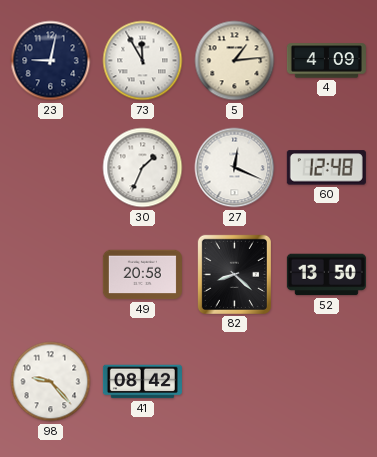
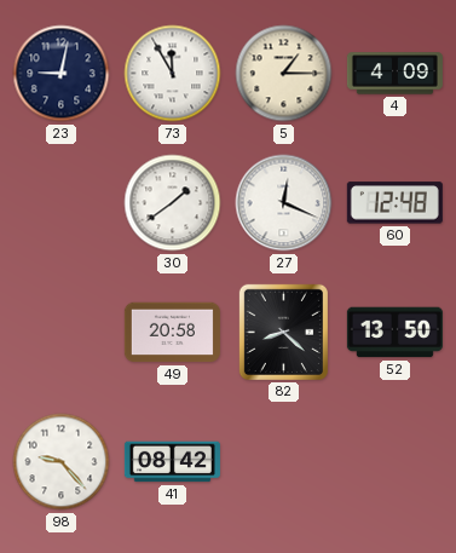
5: 1:14 -> 1:15 (284, 74)
30: 1:34 -> 1:39 (173, 203)
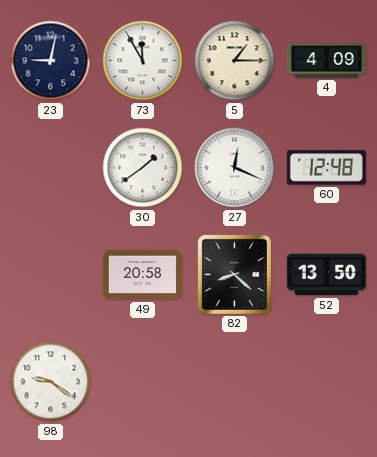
98: 9:23 -> 9:21 (51, 382)
41: 08:42 -> none (172, 462)
